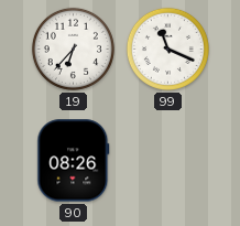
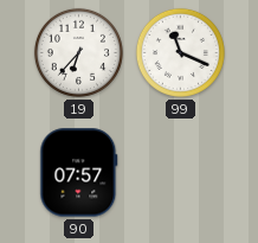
90: 08:26 -> 07:57 (79, 173)
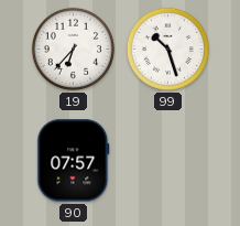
99: 11:19 -> 10:27 (167, 49)
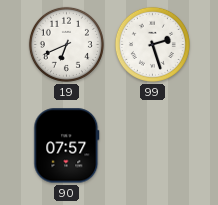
19: 6:37 -> 6:41 (66, 44)
99: 10:27 -> 2:27 (152, 44)
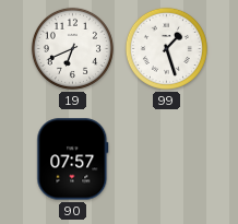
99: 2:27 -> 1:27 (166, 48)
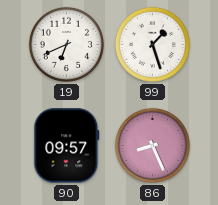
90: 07:57 -> 09:57 (67, 146)
86: none -> 8:26 (152, 145)
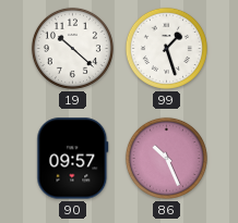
19: 6:41 -> 10:22 (72, 48)
86: 8:26 -> 10:26 (166, 158)
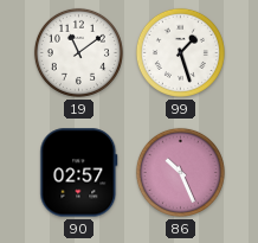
19: 10:22 -> 11:09 (78, 52)
90: 09:57 -> 02:57 (79, 173)
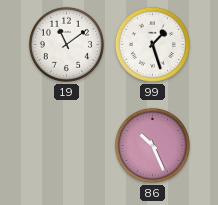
90: 02:57 -> none (79, 173)
